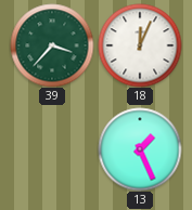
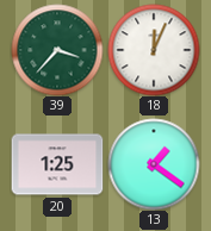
20: none -> 1:25 (57, 164)
13: 1:26 -> 1:21 (154, 164)
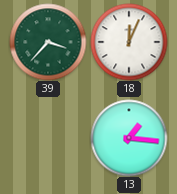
20: 1:25 -> none (57, 164)
13: 1:21 -> 1:16 (129, 138)
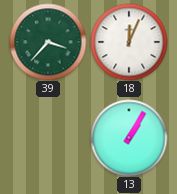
13: 1:16 -> 1:05 (129, 138)
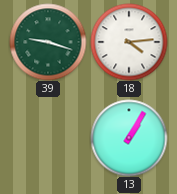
39: 3:37 -> 9:18 (48, 42)
18: 12:04 -> 4:14 (129, 42)
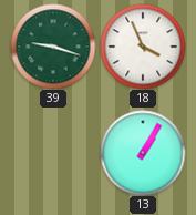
18: 4:14 -> 3:56 (143, 47)
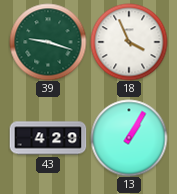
43: none -> 4:29 (48, 138)
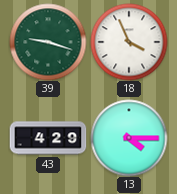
13: 1:05 -> 4:15 (129, 138)
